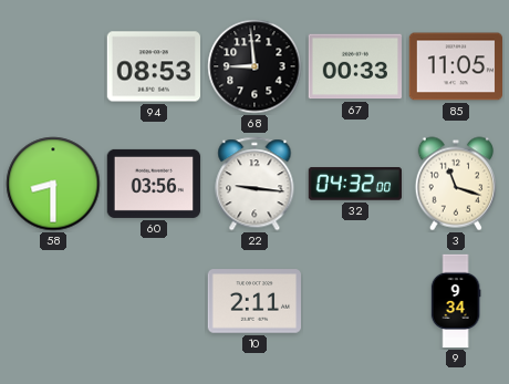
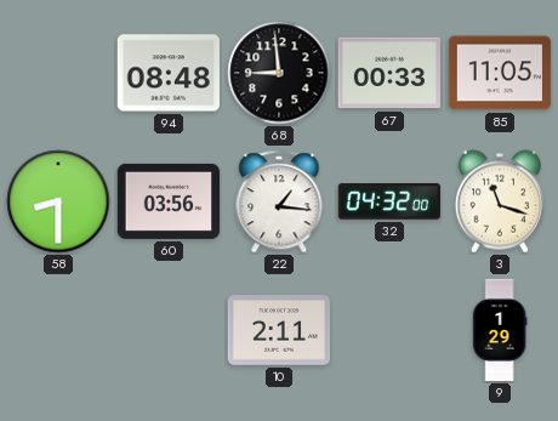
94: 08:53 -> 08:48 (167, 73)
22: 9:16 -> 1:16 (279, 201)
9: 9:34 -> 1:29 (500, 330)
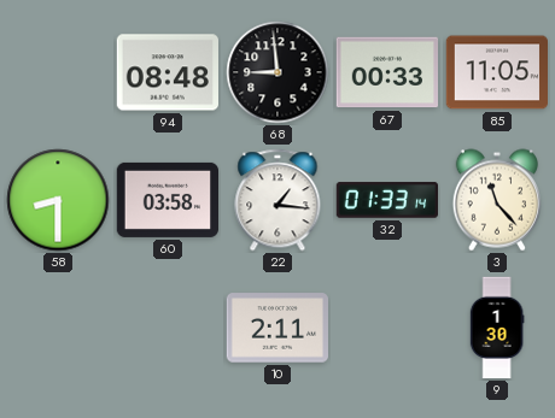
60: 03:56 -> 03:58 (168, 200)
32: 04:32 -> 01:33 (387, 200)
3: 11:18 -> 11:23 (496, 200)
9: 1:29 -> 1:30 (497, 328)
